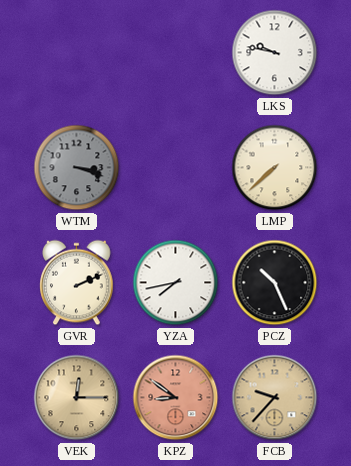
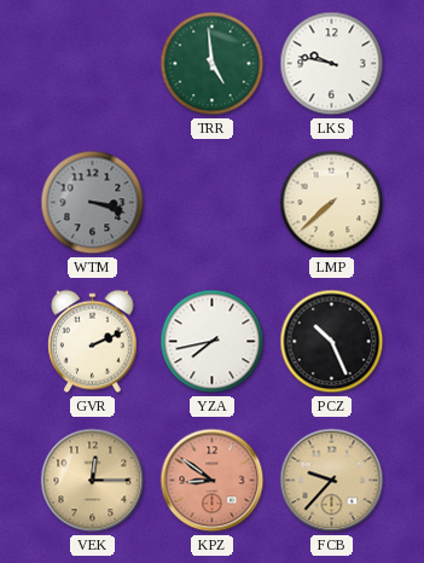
TRR: none -> 4:59 (213, 64)
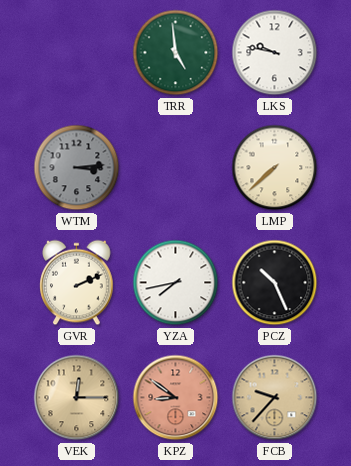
WTM: 3:18 -> 3:14 (77, 168)
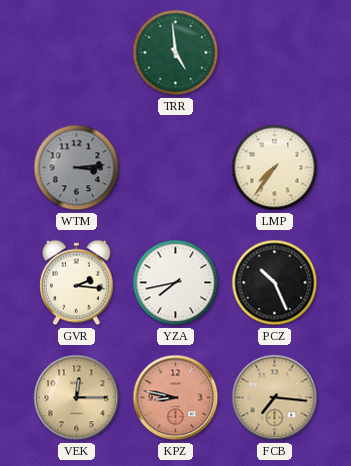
LKS: 9:47 -> none (275, 53)
LMP: 7:38 -> 7:36 (275, 168)
GVR: 2:11 -> 2:16 (77, 283)
KPZ: 8:51 -> 8:47 (176, 398)
FCB: 9:37 -> 7:16 (275, 398)
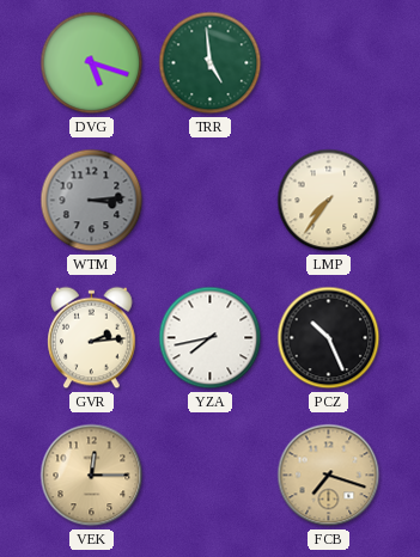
DVG: none -> 5:18 (92, 63)
GVR: 2:16 -> 2:14 (92, 338)
KPZ: 8:47 -> none (176, 398)
FCB: 7:16 -> 7:18 (329, 476)
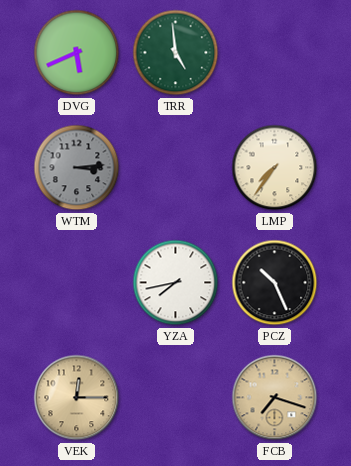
DVG: 5:18 -> 5:41 (77, 53)
GVR: 2:14 -> none (92, 338)
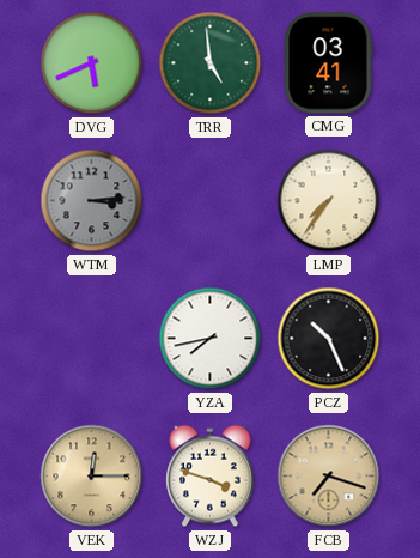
CMG: none -> 03:41 (329, 63)
WZJ: none -> 3:48 (211, 477)
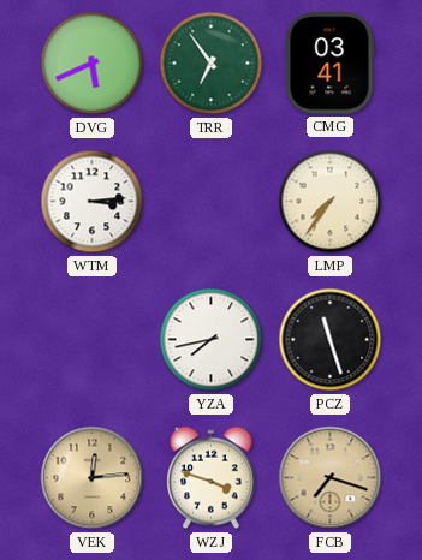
TRR: 4:59 -> 6:54 (212, 64)
WTM dial: grey -> white (93, 202)
PCZ: 10:26 -> 11:27 (331, 340)
VEK: 12:15 -> 12:14 (93, 478)
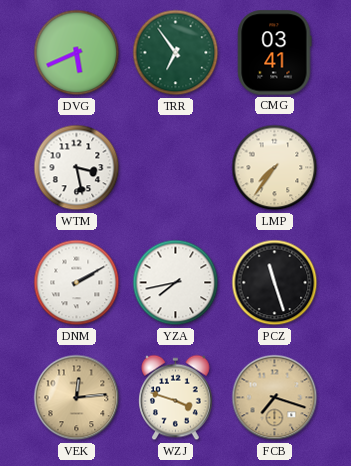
WTM: 3:14 -> 3:28 (77, 168)
DNM: none -> 2:10 (77, 283)
